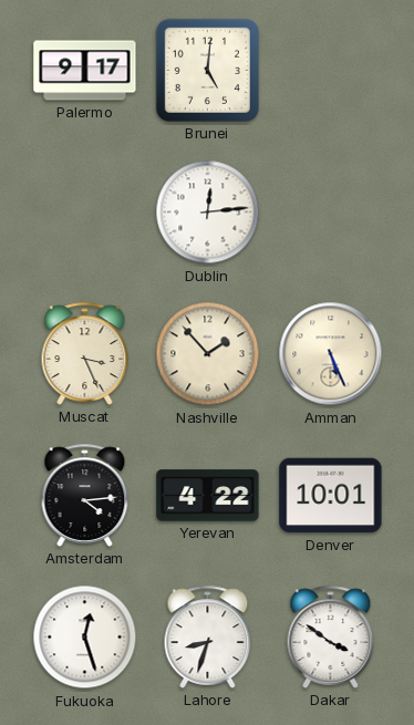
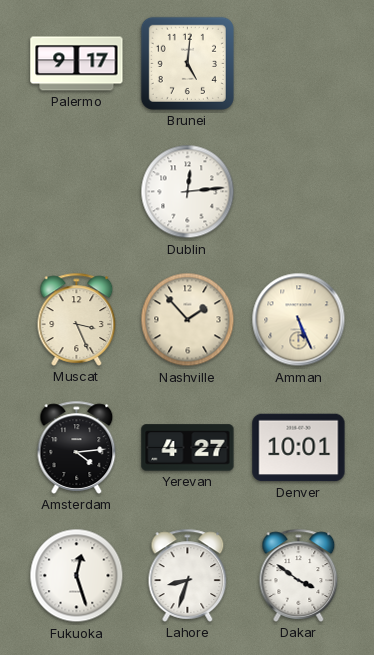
Yerevan: 4:22 -> 4:27 (188, 448)
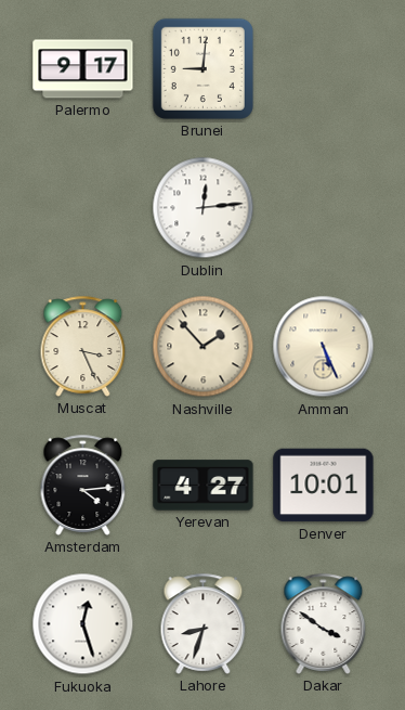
Brunei: 5:01 -> 9:01 (203, 68)
